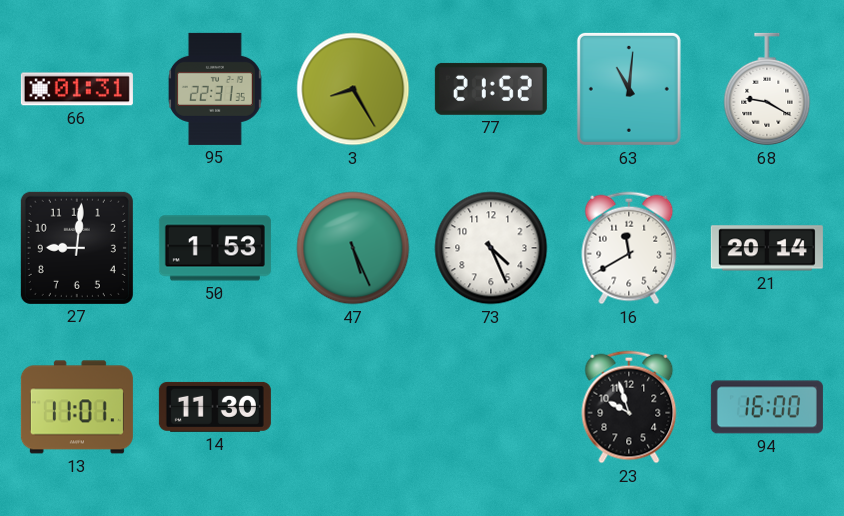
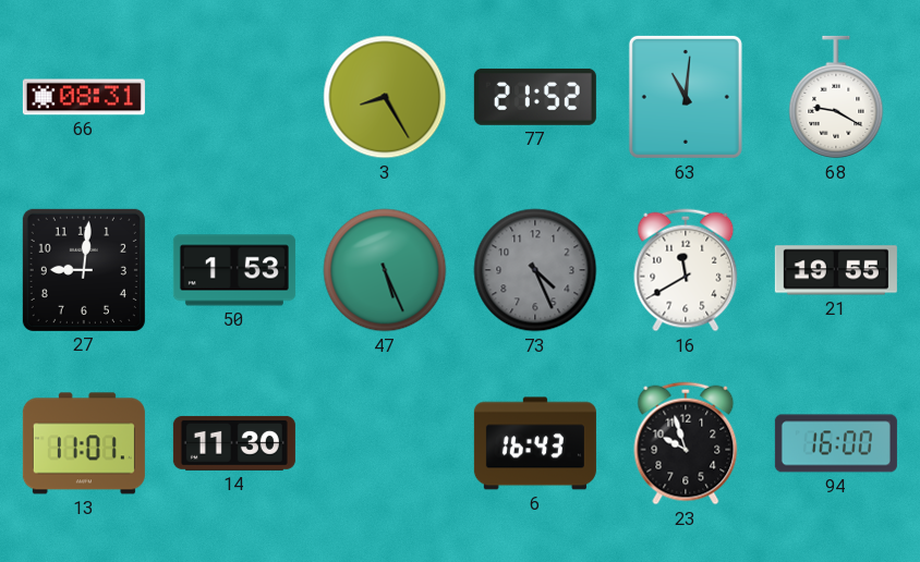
66: 01:31 -> 08:31 (84, 97)
95: 22:31 -> none (215, 89)
73 dial: white -> grey (535, 270)
21: 20:14 -> 19:55 (836, 270)
6: none -> 16:43 (535, 443)
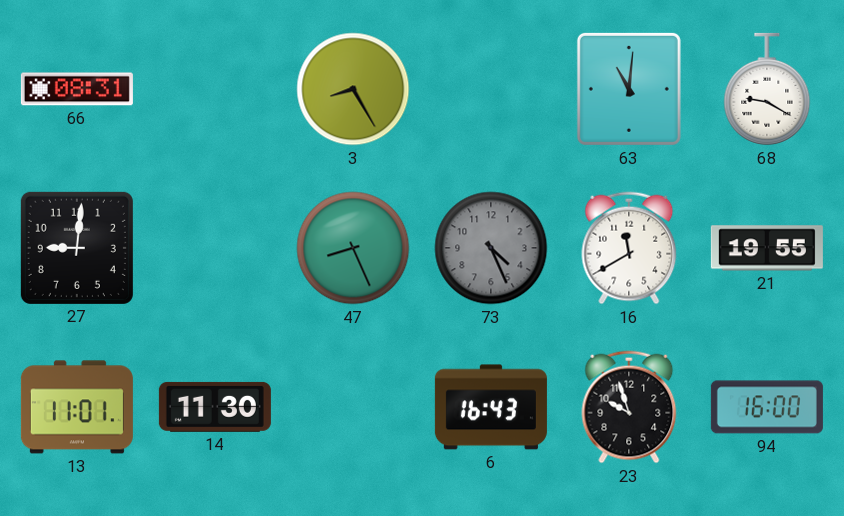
77: 21:52 -> none (535, 97)
50: 1:53 -> none (234, 270)
47: 5:26 -> 8:26 (353, 248)
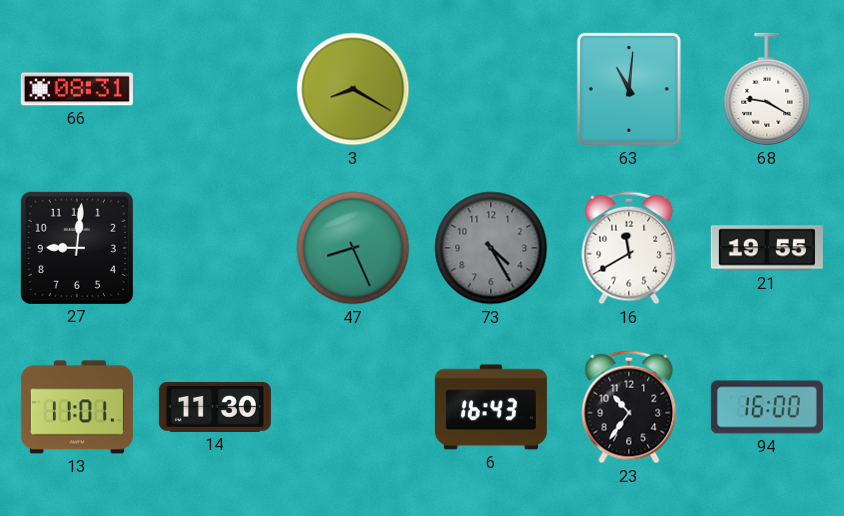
3: 8:25 -> 8:20 (353, 89)
73: 4:26 -> 4:25 (491, 248)
23: 9:57 -> 10:36 (629, 407)
